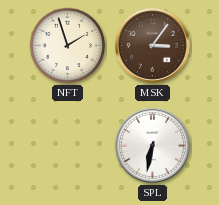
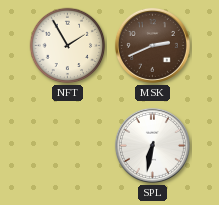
NFT: 1:57 -> 1:55 (68, 46)
MSK: 3:06 -> 2:41 (152, 45)
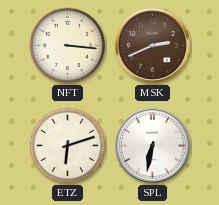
NFT: 1:55 -> 3:16 (68, 46)
ETZ: none -> 6:12 (68, 146)
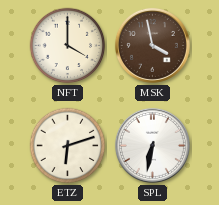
NFT: 3:16 -> 4:00 (68, 46)
MSK: 2:41 -> 3:58 (152, 45)
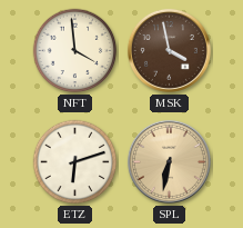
NFT: 4:00 -> 3:59 (75, 51)
SPL dial: white -> champagne (169, 161)
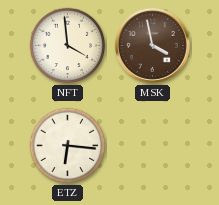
ETZ: 6:12 -> 6:16 (68, 146)
SPL: 6:32 -> none (169, 161)
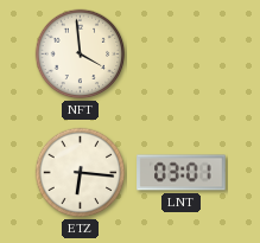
MSK: 3:58 -> none (152, 45)
LNT: none -> 03:01 (182, 173)
